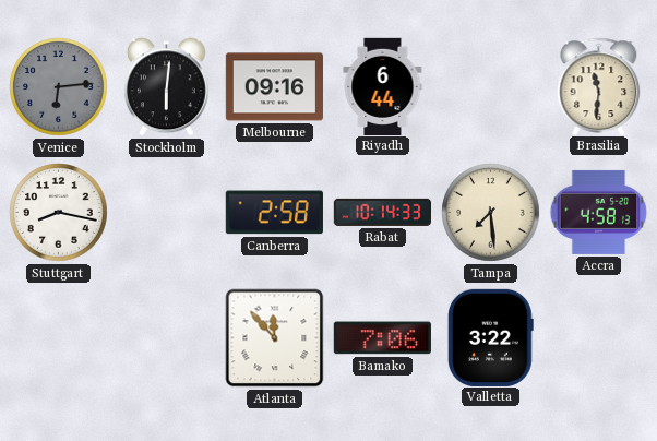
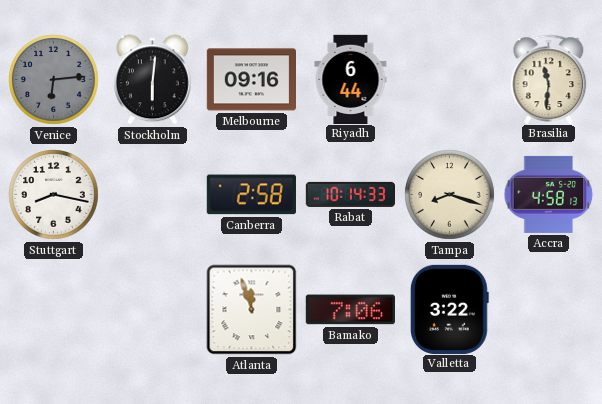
Tampa: 7:29 -> 8:18 (450, 195)
Atlanta: 11:53 -> 11:57 (252, 310)
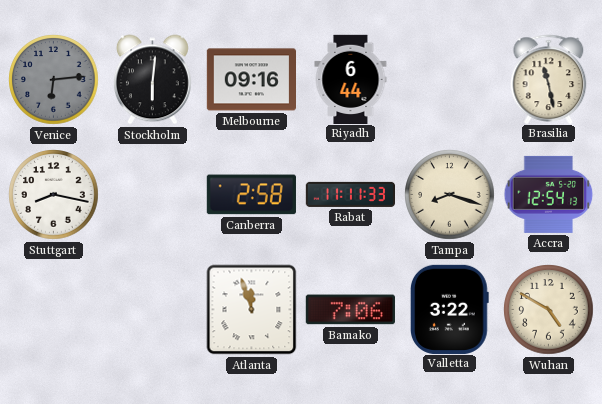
Brasilia: 11:31 -> 11:28 (549, 79)
Rabat: 10:14 -> 11:11 (350, 194)
Accra: 4:58 -> 12:54 (549, 194)
Wuhan: none -> 4:50 (549, 310)
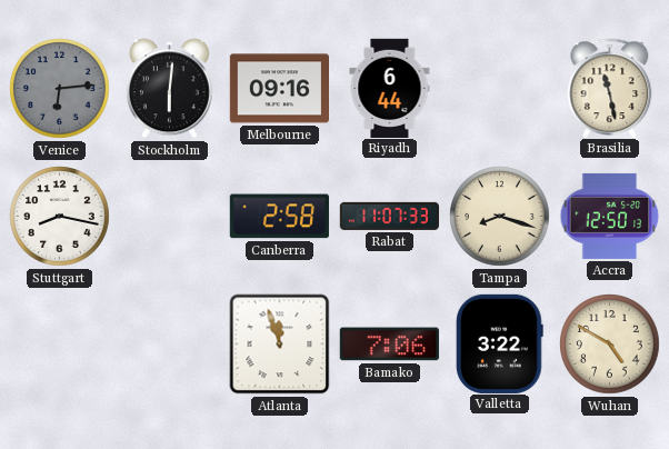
Rabat: 11:11 -> 11:07 (389, 216)
Accra: 12:54 -> 12:50 (610, 216)
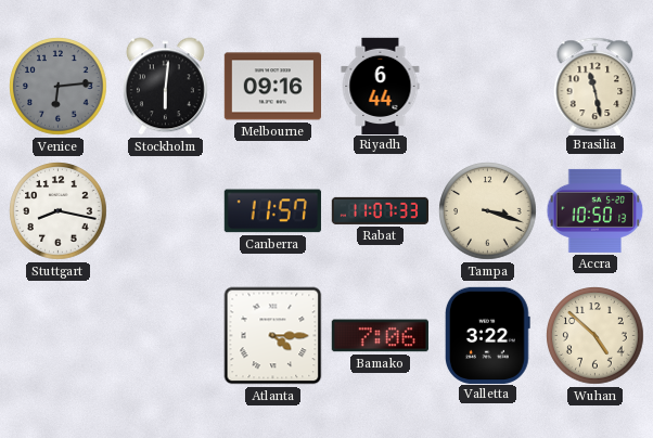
Canberra: 2:58 -> 11:57 (272, 211)
Tampa: 8:18 -> 3:18 (488, 211)
Accra: 12:50 -> 10:50 (596, 210)
Atlanta: 11:57 -> 4:15 (273, 336)
Wuhan: 4:50 -> 4:52 (596, 336)
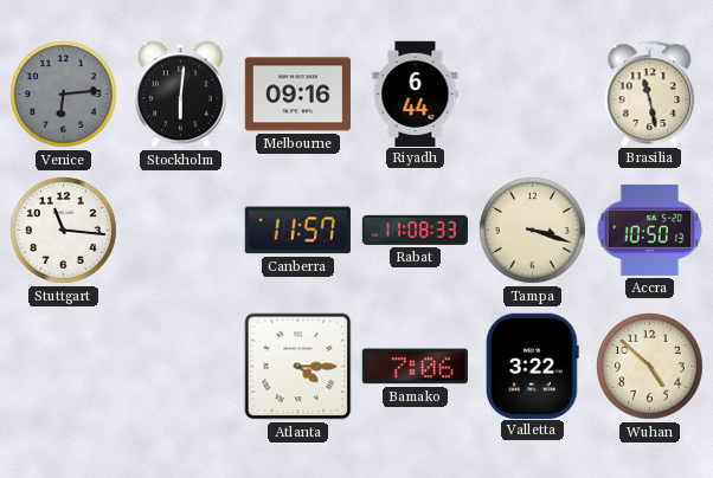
Stuttgart: 8:17 -> 11:16 (64, 231)
Rabat: 11:07 -> 11:08 (415, 230)
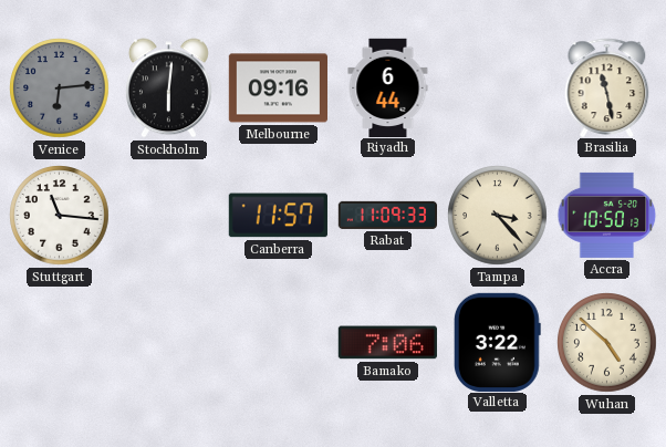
Rabat: 11:08 -> 11:09 (387, 215)
Tampa: 3:18 -> 3:23 (498, 216)
Atlanta: 4:15 -> none (298, 367)
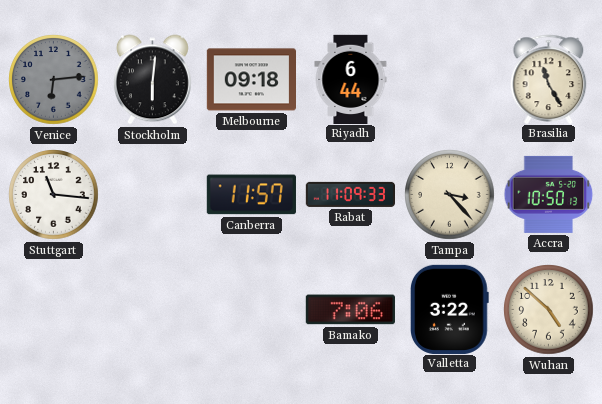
Melbourne: 09:16 -> 09:18 (251, 80)
Brasilia: 11:28 -> 11:25 (549, 79)
